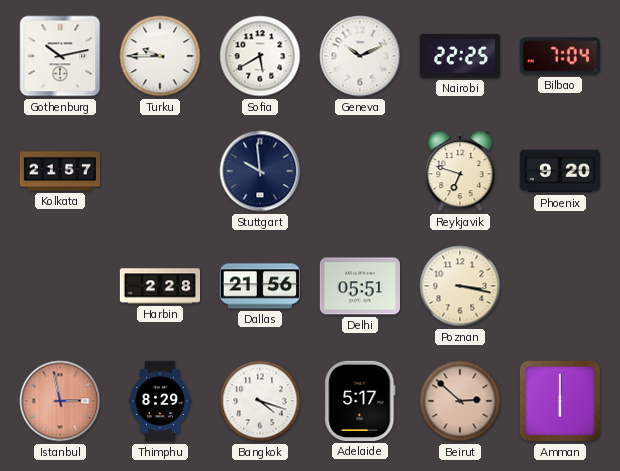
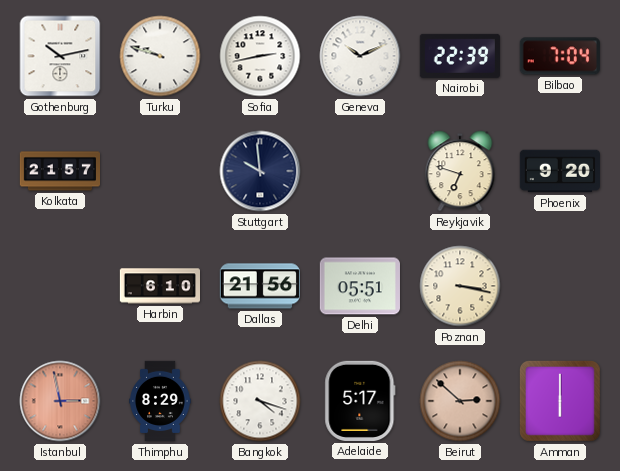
Turku: 9:45 -> 9:48 (160, 56)
Sofia: 5:40 -> 2:43 (260, 56)
Nairobi: 22:25 -> 22:39 (460, 56)
Harbin: 2:28 -> 6:10 (159, 286)
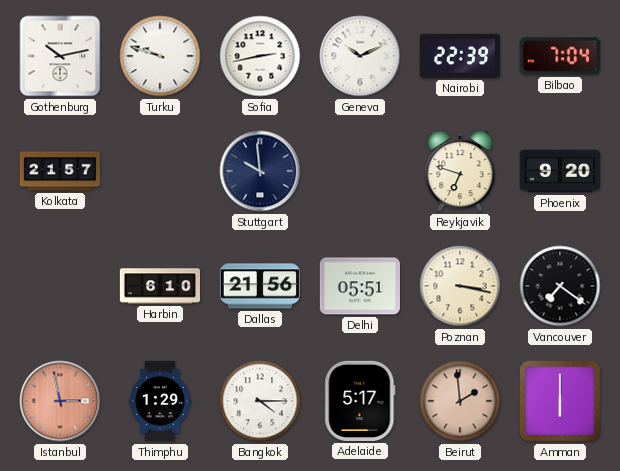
Vancouver: none -> 7:21 (560, 286)
Thimphu: 8:29 -> 1:29 (160, 401)
Bangkok: 4:18 -> 4:15 (260, 401)
Beirut: 2:52 -> 1:59 (460, 401)
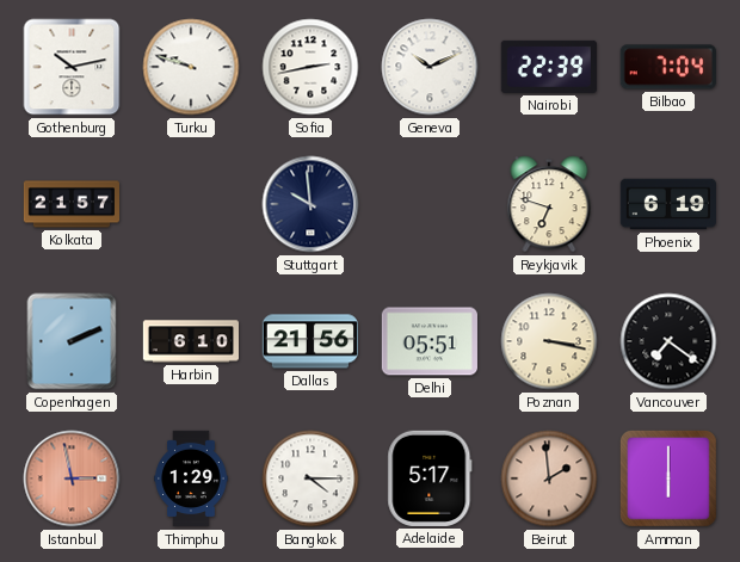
Phoenix: 9:20 -> 6:19 (668, 204)
Copenhagen: none -> 2:11 (72, 341)
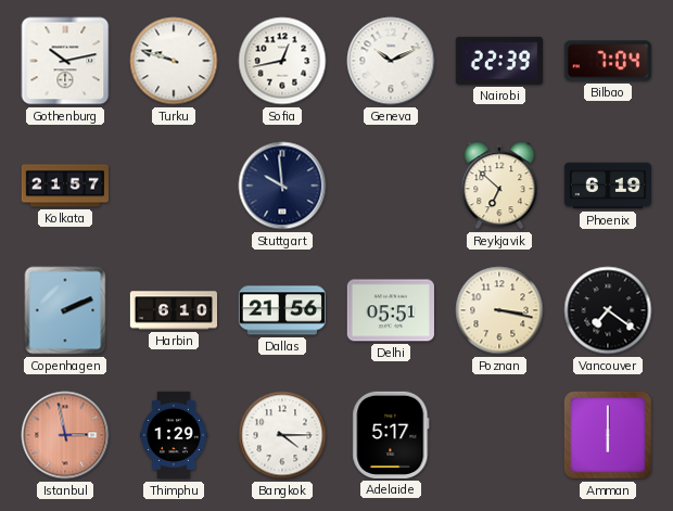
Sofia: 2:43 -> 12:43 (282, 61)
Reykjavik: 6:48 -> 6:52 (499, 186)
Beirut: 1:59 -> none (549, 478)
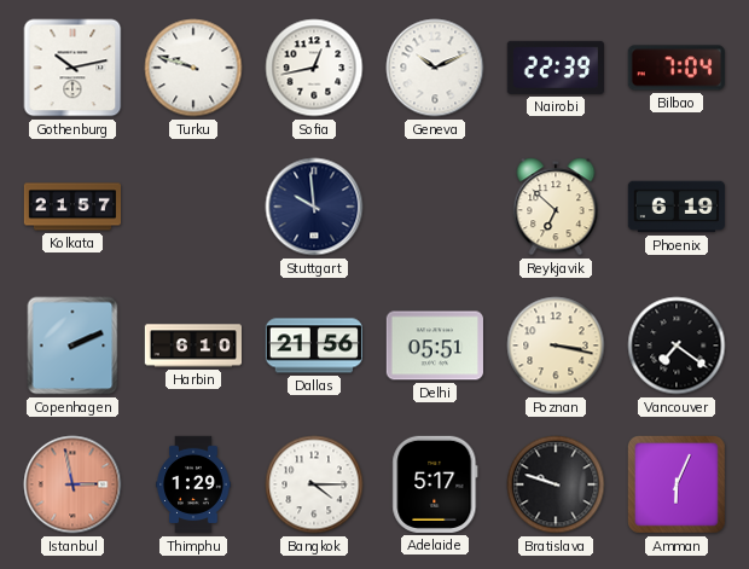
Bratislava: none -> 9:48 (556, 484)
Amman: 6:00 -> 6:04 (677, 484)
